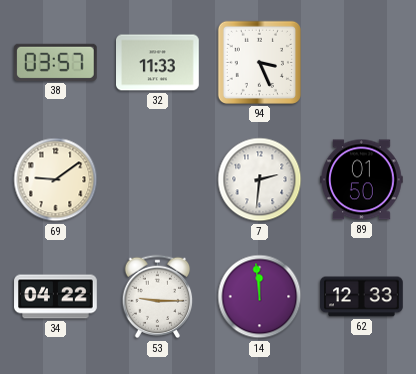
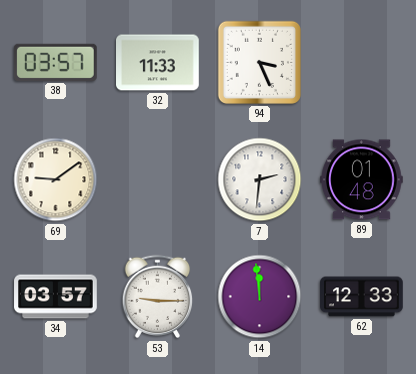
89: 01:50 -> 01:48 (362, 180)
34: 04:22 -> 03:57 (56, 297)
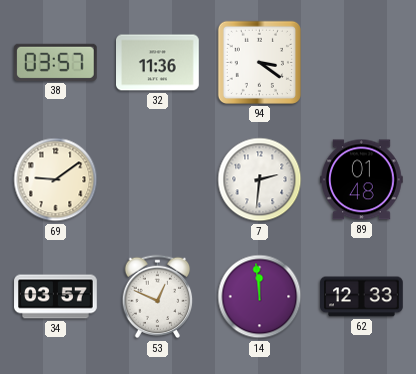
32: 11:33 -> 11:36 (158, 63)
94: 3:26 -> 3:21 (259, 62)
53: 9:15 -> 12:49 (158, 297)
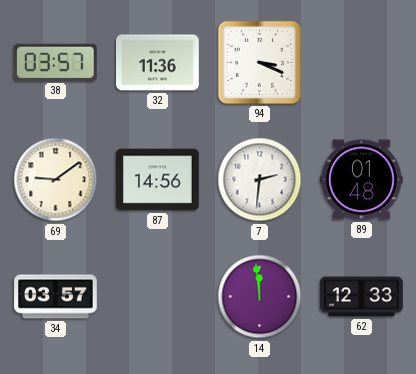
94: 3:21 -> 3:19 (259, 62)
87: none -> 14:56 (158, 180)
53: 12:49 -> none (158, 297)
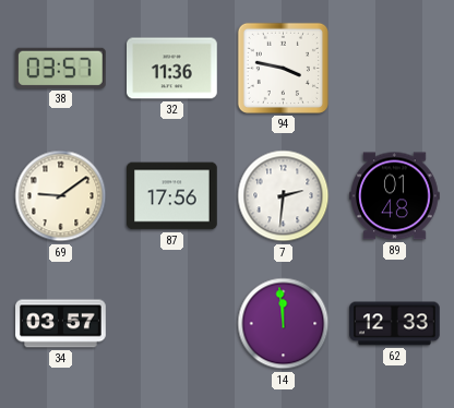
94: 3:19 -> 3:47 (283, 68)
87: 14:56 -> 17:56 (172, 196)
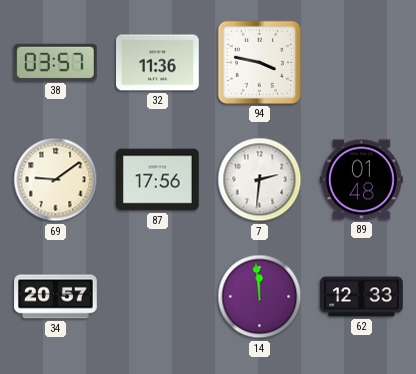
34: 03:57 -> 20:57 (56, 297)
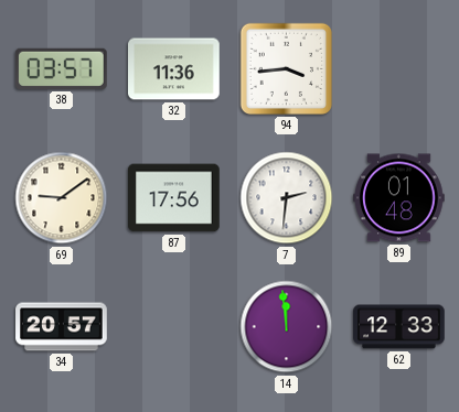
94: 3:47 -> 3:44 (286, 68)
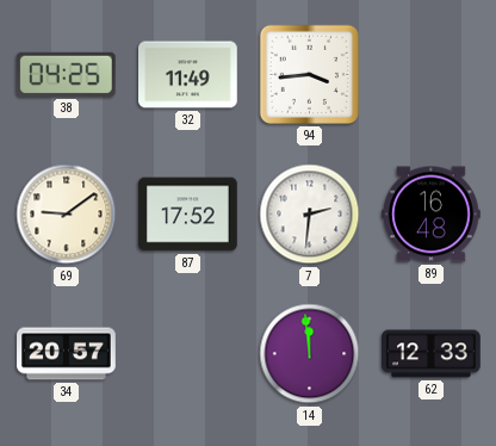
38: 03:57 -> 04:25 (66, 74)
32: 11:36 -> 11:49 (188, 75)
87: 17:56 -> 17:52 (188, 215)
89: 01:48 -> 16:48 (432, 215)
